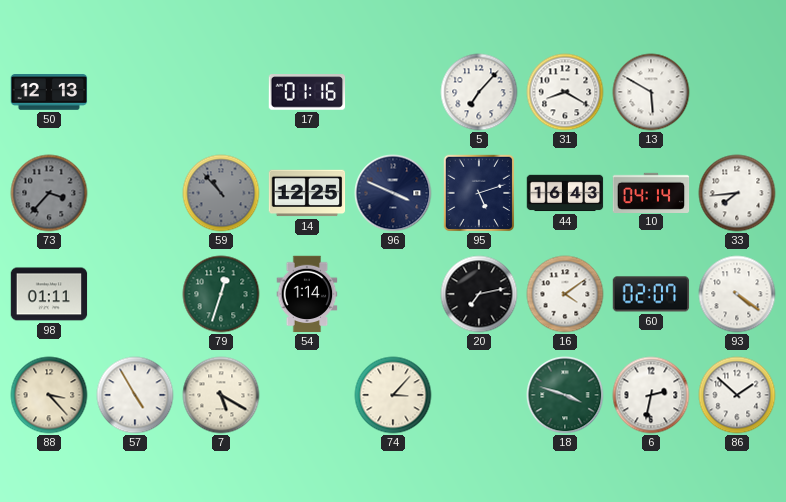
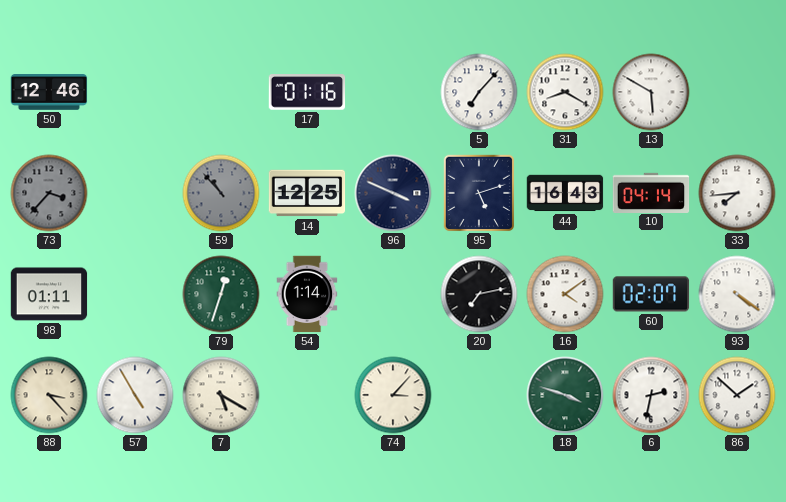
50: 12:13 -> 12:46 (49, 92)
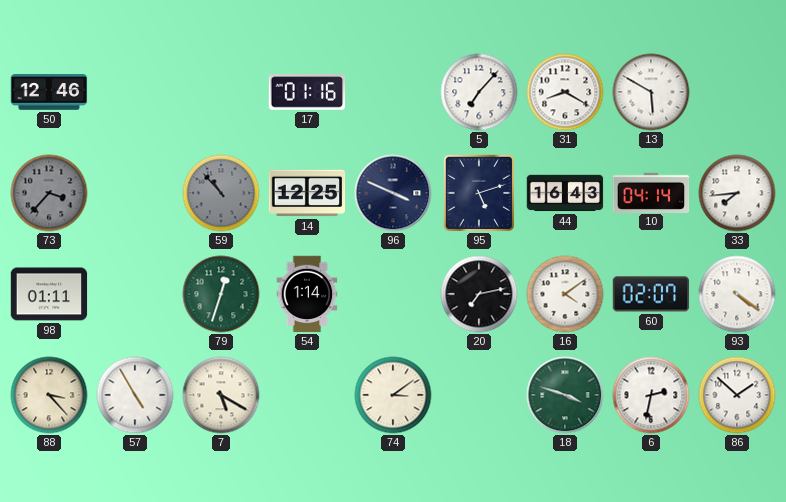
74: 3:07 -> 3:09 (393, 395)
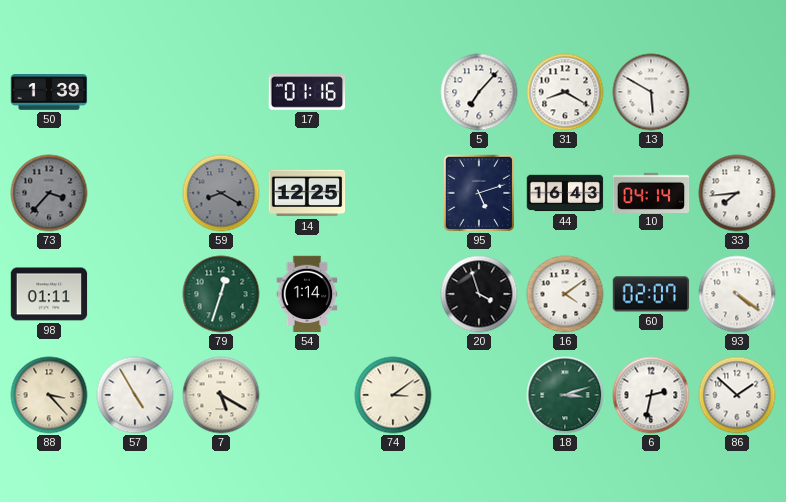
50: 12:46 -> 1:39 (49, 92)
59: 10:53 -> 8:20 (221, 193)
96: 3:49 -> none (393, 193)
20: 7:13 -> 3:57 (479, 294)
18: 3:48 -> 3:12 (565, 395)
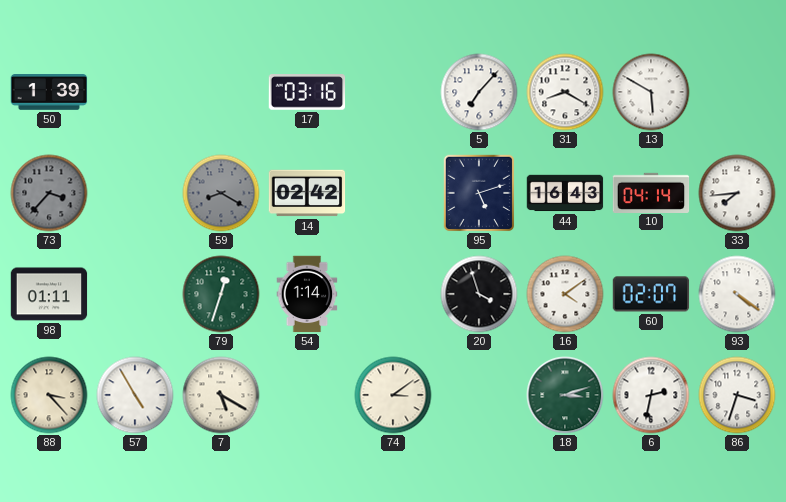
17: 01:16 -> 03:16 (307, 92)
14: 12:25 -> 02:42 (307, 193)
86: 1:52 -> 3:33 (737, 395)
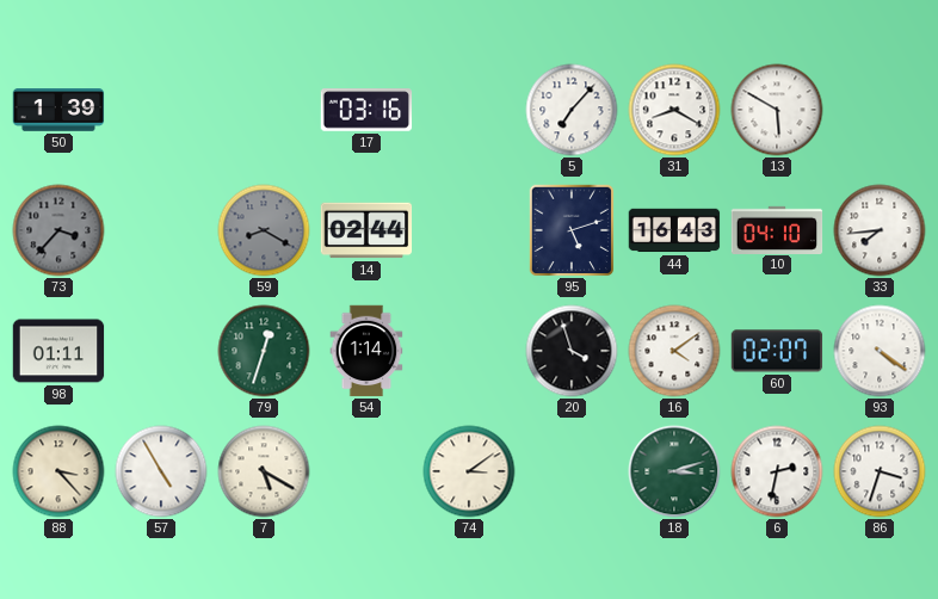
14: 02:42 -> 02:44 (366, 230)
10: 04:14 -> 04:10 (777, 229)
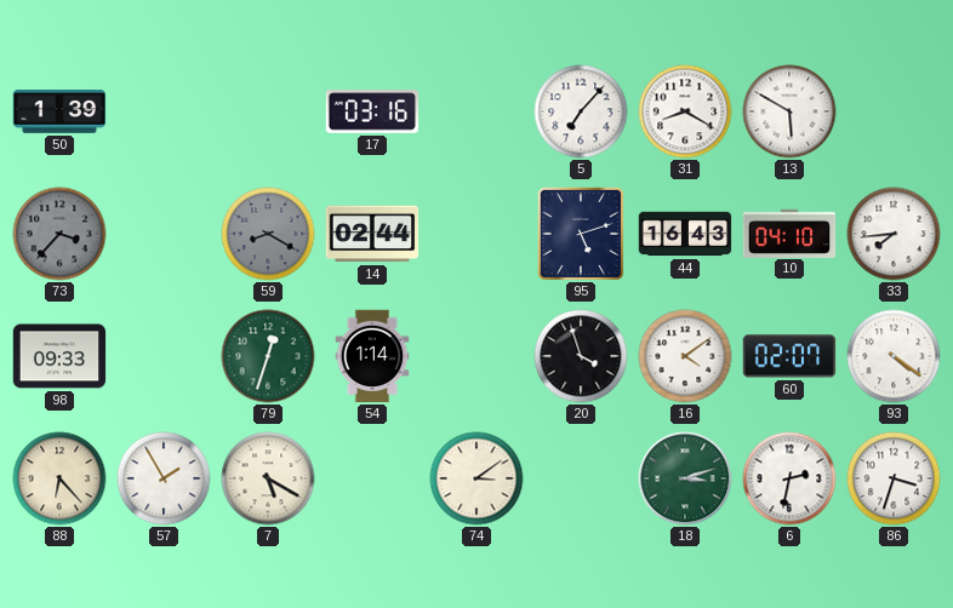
98: 01:11 -> 09:33 (59, 356)
88: 3:23 -> 6:23 (59, 478)
57: 4:55 -> 1:55 (164, 478)
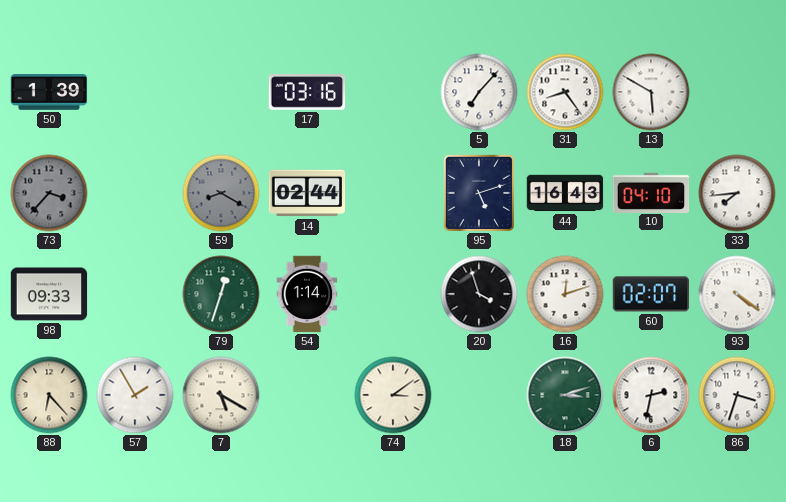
31: 8:20 -> 8:24 (565, 92)
16: 4:09 -> 12:12 (565, 294)
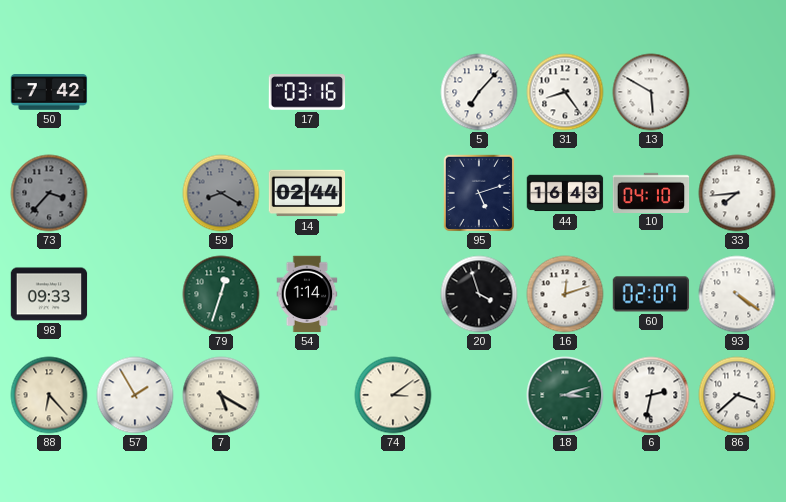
50: 1:39 -> 7:42 (49, 92)
86: 3:33 -> 3:38 (737, 395)
